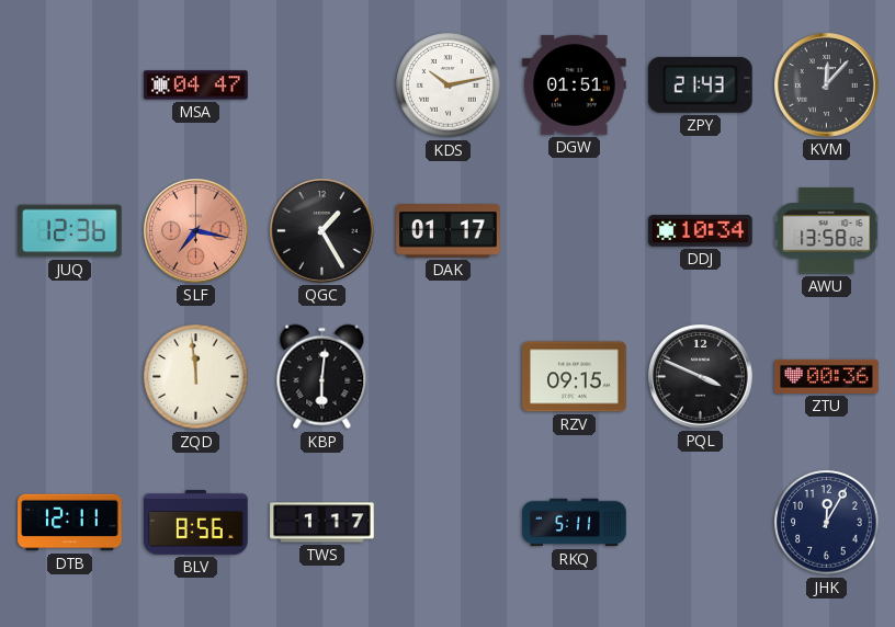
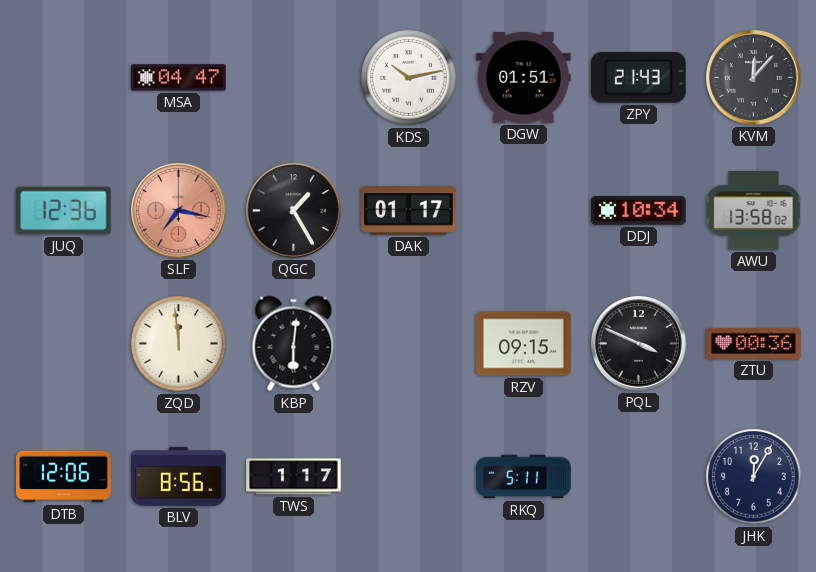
DTB: 12:11 -> 12:06 (64, 477)
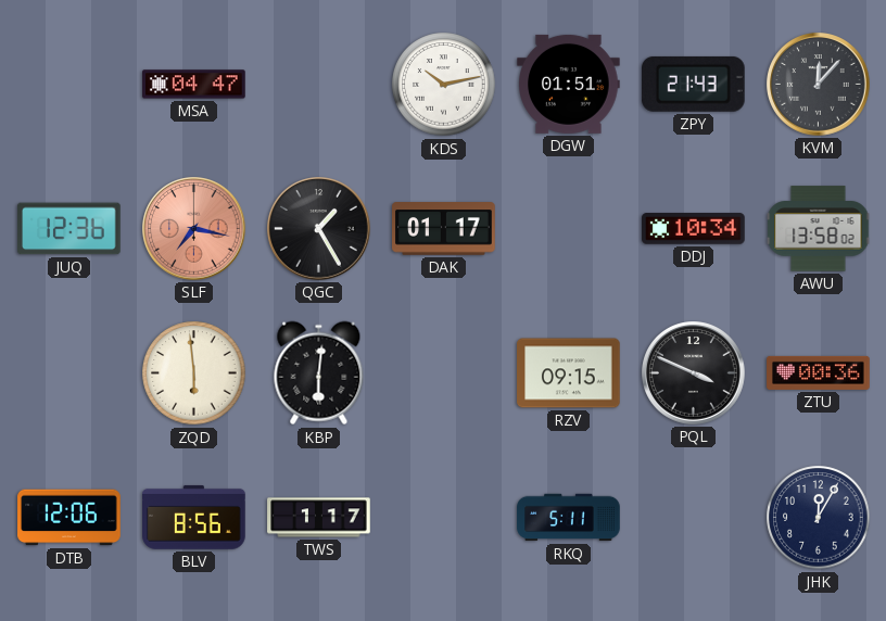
ZQD: 11:59 -> 5:59 (194, 373)
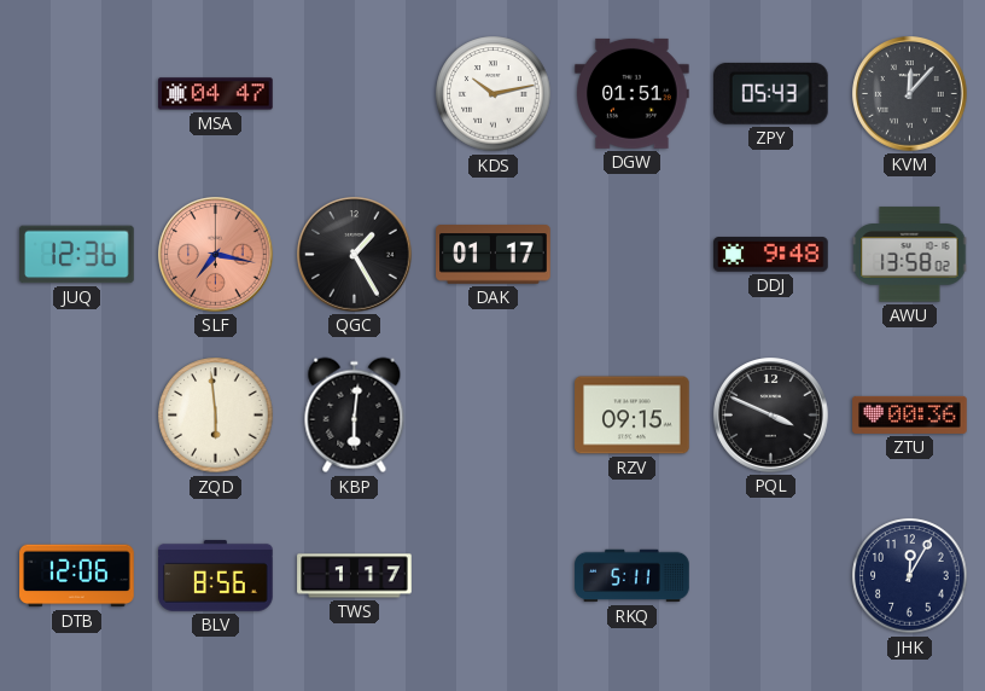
ZPY: 21:43 -> 05:43 (770, 93)
DDJ: 10:34 -> 9:48 (771, 255)
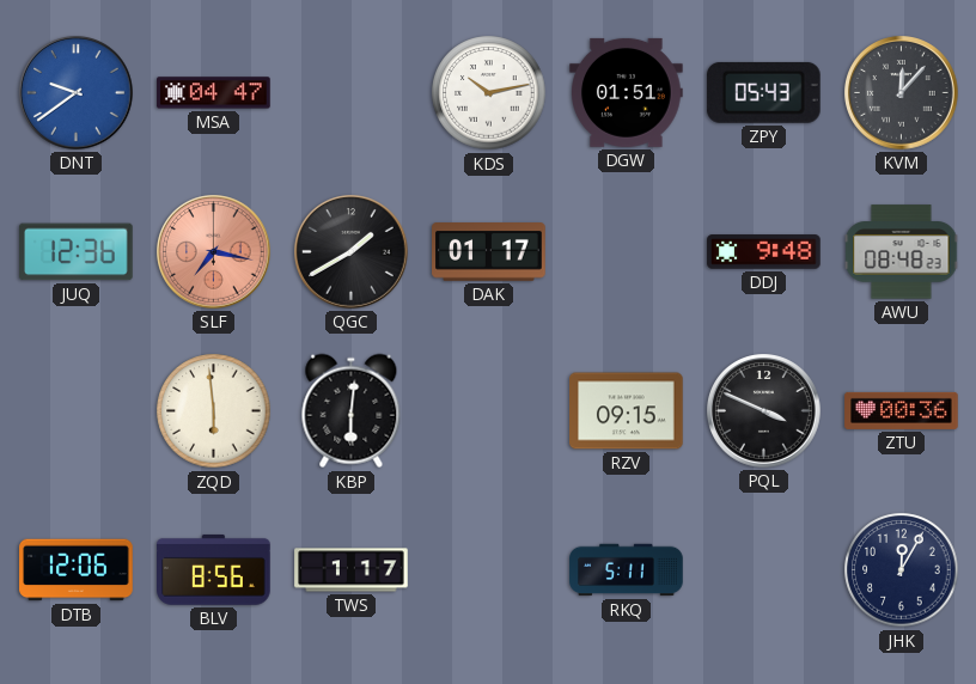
DNT: none -> 9:39 (77, 93)
QGC: 1:25 -> 1:40 (352, 252)
AWU: 13:58 -> 08:48 (902, 252)
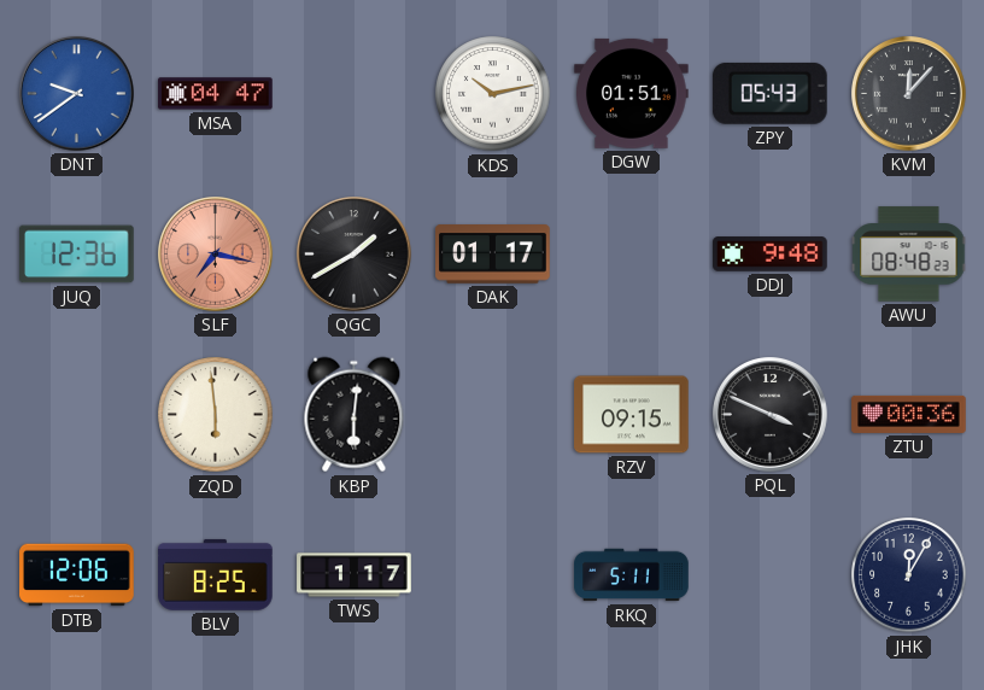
BLV: 8:56 -> 8:25 (216, 574)
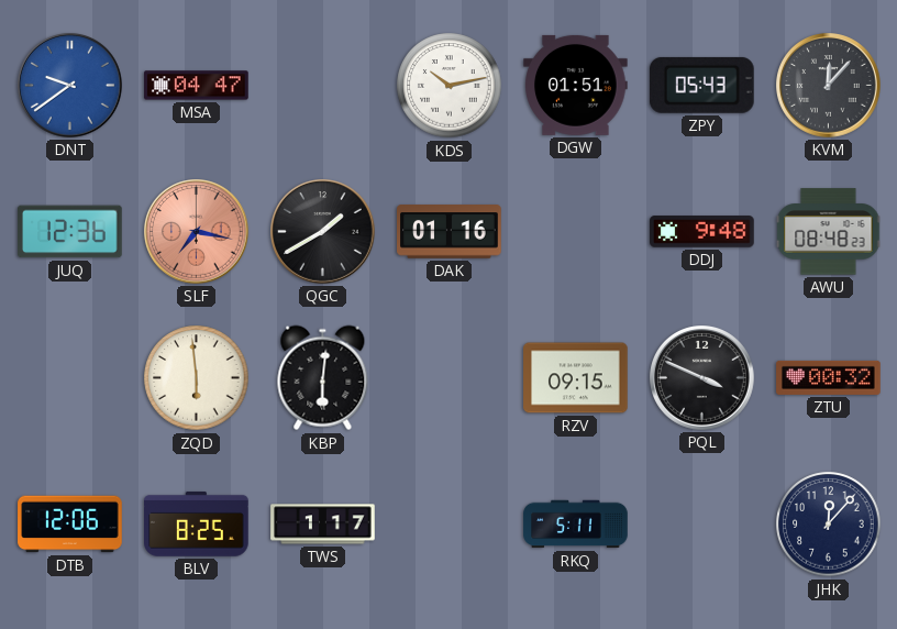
DAK: 01:17 -> 01:16 (450, 232)
ZTU: 00:36 -> 00:32 (829, 377)
JHK: 12:05 -> 12:07 (829, 525)
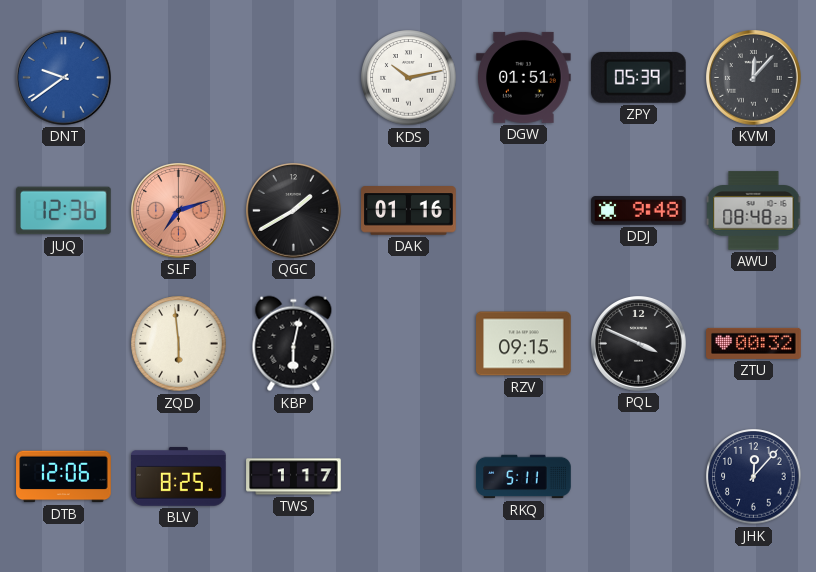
MSA: 04:47 -> none (197, 86)
ZPY: 05:43 -> 05:39 (638, 77)
SLF: 7:17 -> 7:12 (179, 211)
KBP: 6:01 -> 6:02 (294, 344)
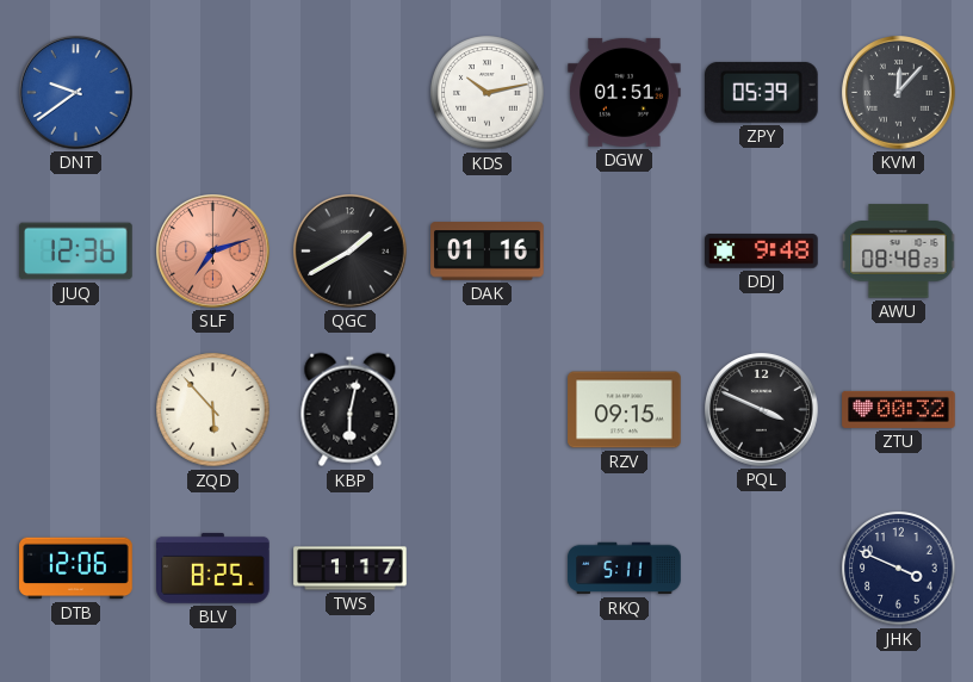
ZQD: 5:59 -> 5:53 (213, 410)
JHK: 12:07 -> 3:49 (899, 569)
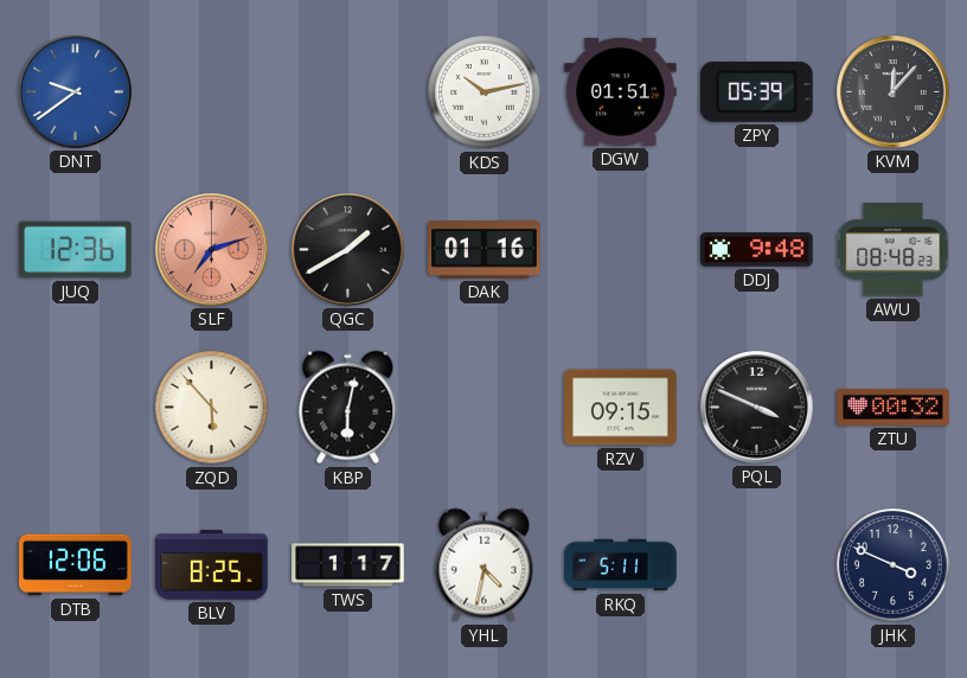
YHL: none -> 4:32 (485, 565)
